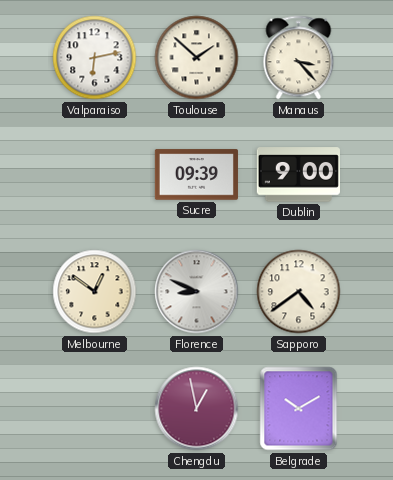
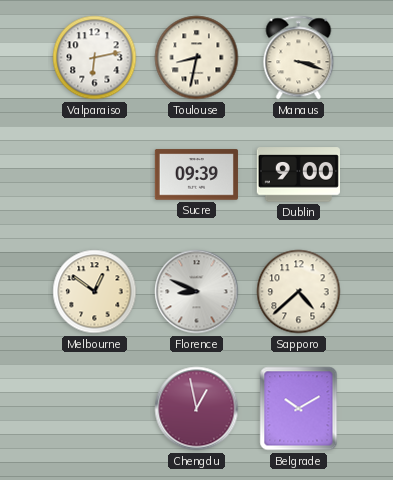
Toulouse: 1:52 -> 8:32 (197, 58)
Manaus: 3:23 -> 3:18 (299, 58)
Sapporo: 4:39 -> 4:38 (299, 292)
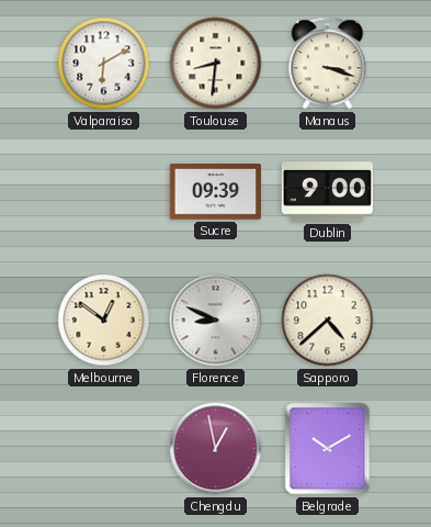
Valparaiso: 6:13 -> 6:10 (104, 64)
Toulouse: 8:32 -> 8:31 (216, 64)
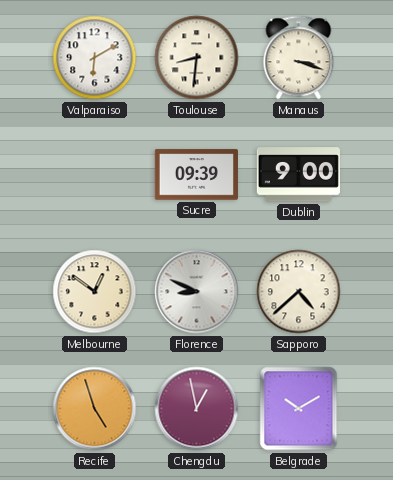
Recife: none -> 4:57 (95, 409)
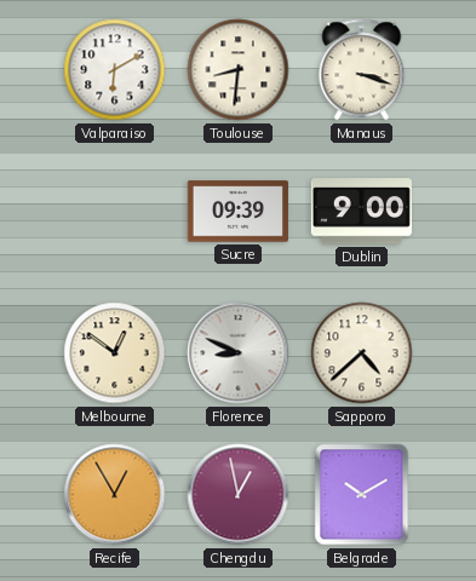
Recife: 4:57 -> 12:55 (115, 495)
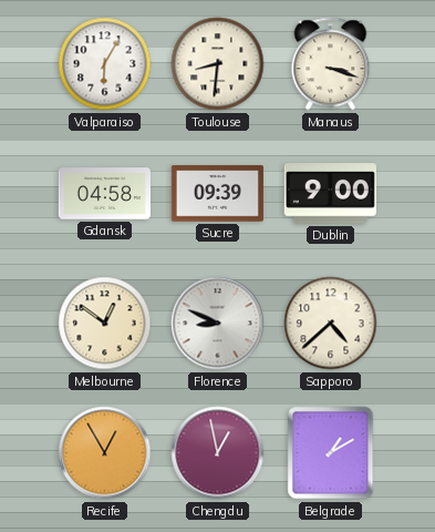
Valparaiso: 6:10 -> 6:05 (105, 64)
Gdansk: none -> 04:58 (104, 194)
Belgrade: 10:10 -> 1:10 (331, 453)
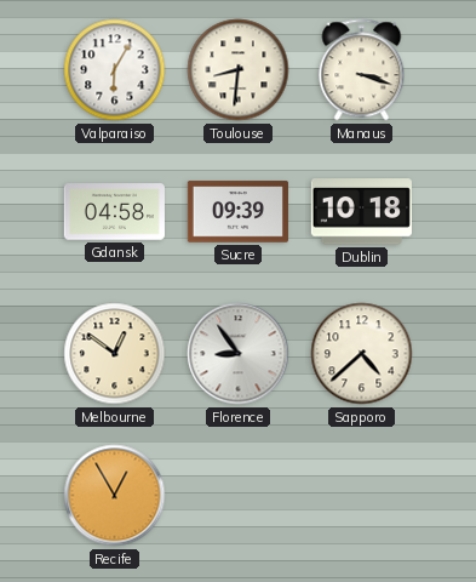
Dublin: 9:00 -> 10:18 (361, 212)
Florence: 8:49 -> 8:54 (239, 354)
Chengdu: 12:58 -> none (218, 453)
Belgrade: 1:10 -> none (331, 453)
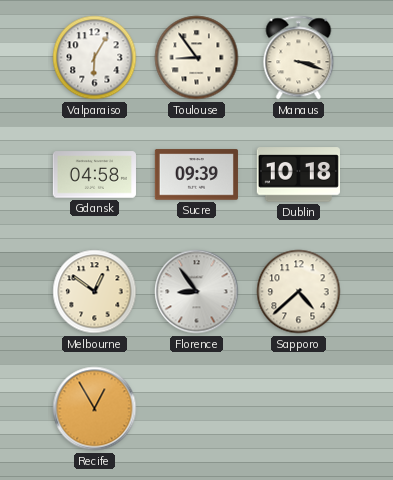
Toulouse: 8:31 -> 8:54 (197, 58)
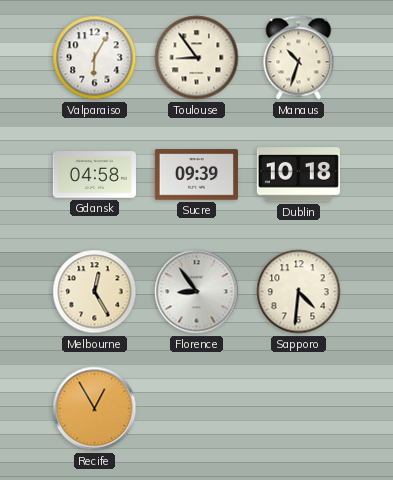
Manaus: 3:18 -> 10:33 (299, 58)
Melbourne: 12:51 -> 12:25 (95, 292)
Sapporo: 4:38 -> 4:31 (299, 292)
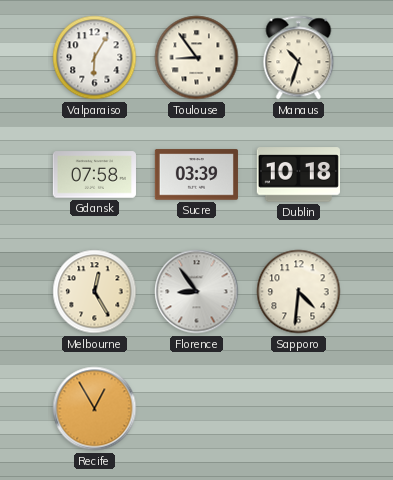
Gdansk: 04:58 -> 07:58 (94, 175)
Sucre: 09:39 -> 03:39 (196, 175)
